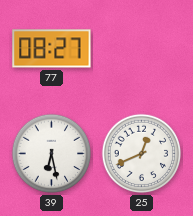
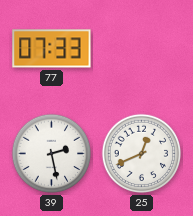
77: 08:27 -> 07:33 (52, 49)
39: 6:28 -> 2:28 (52, 154)
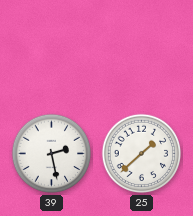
77: 07:33 -> none (52, 49)
25: 12:41 -> 1:38 (142, 154)
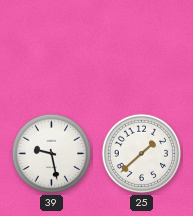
39: 2:28 -> 9:28 (52, 154)
